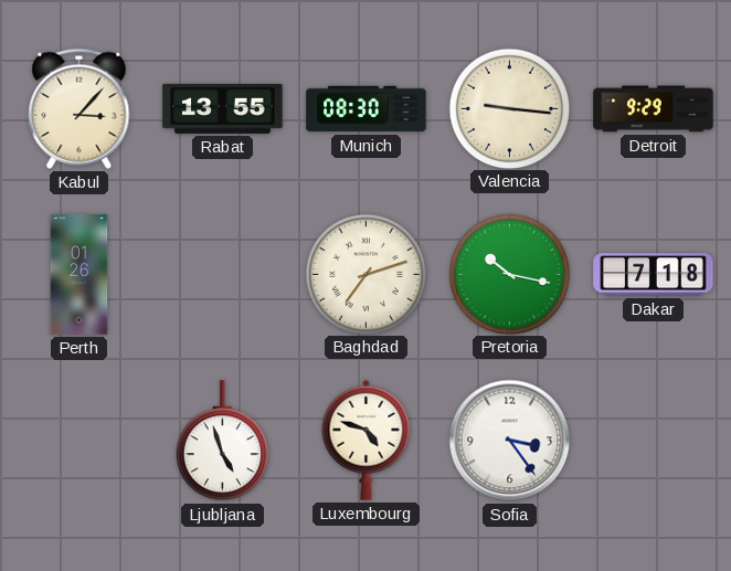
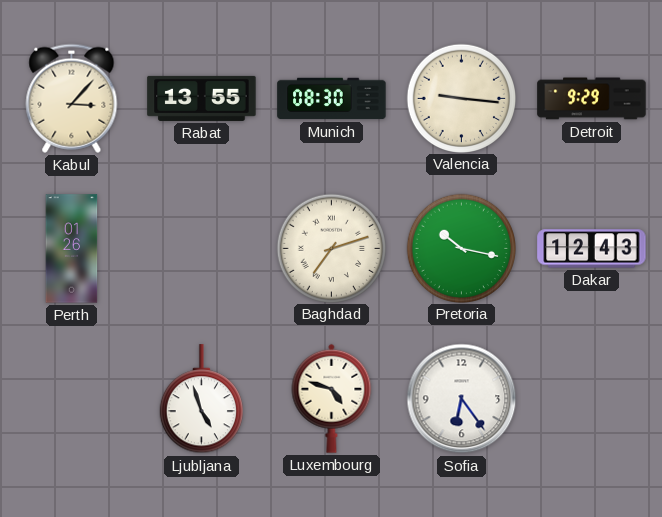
Dakar: 7:18 -> 12:43 (592, 249)
Sofia: 3:24 -> 6:24 (462, 399)
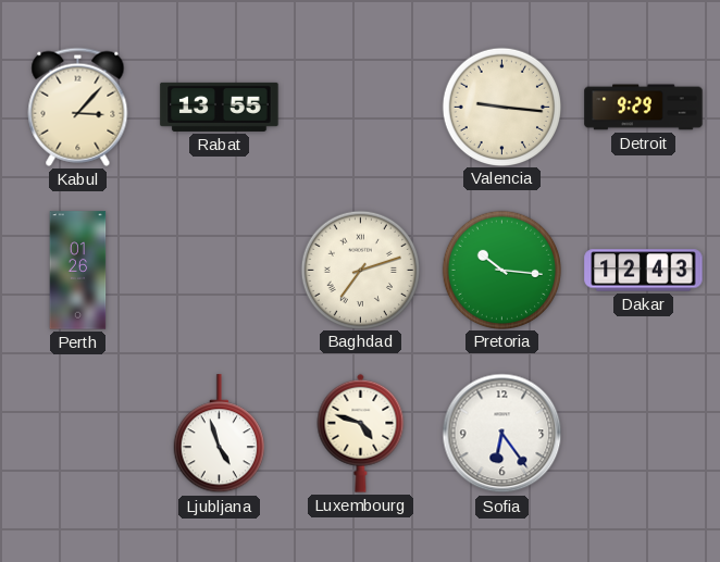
Munich: 08:30 -> none (332, 99)
Pretoria: 10:17 -> 10:16 (501, 270)
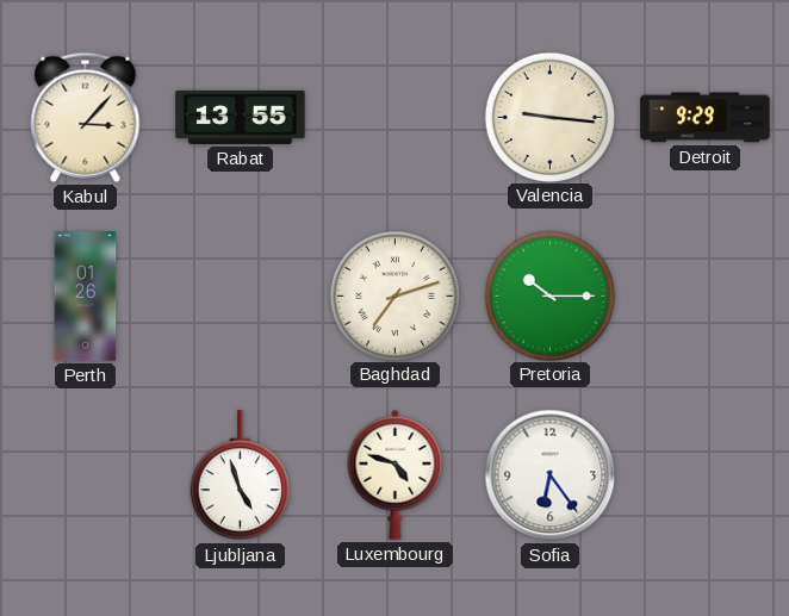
Pretoria: 10:16 -> 10:15 (549, 295)
Dakar: 12:43 -> none (644, 271)
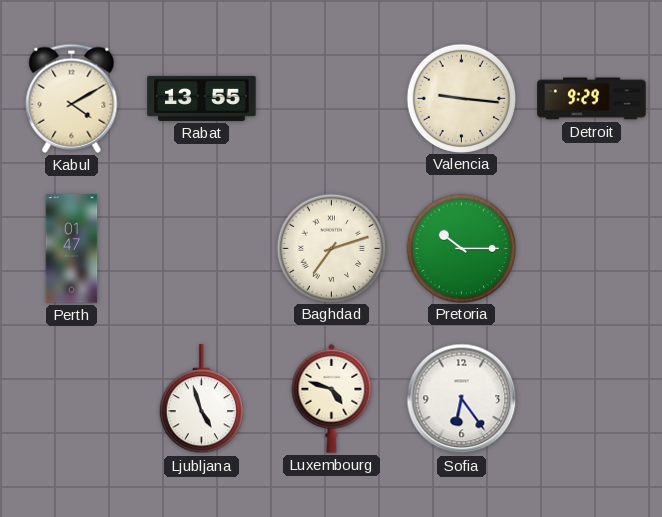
Kabul: 3:07 -> 4:10 (72, 98)
Perth: 01:26 -> 01:47 (72, 249)
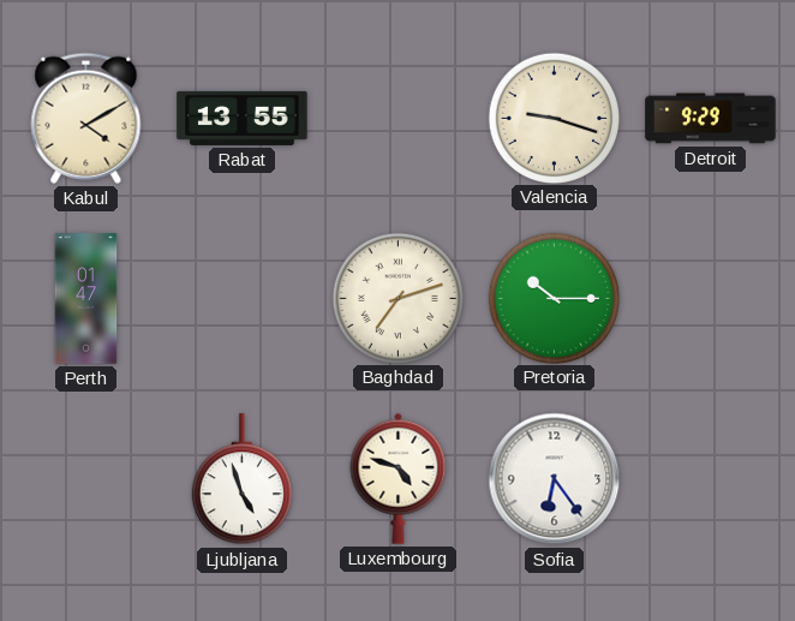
Valencia: 9:16 -> 9:18 (554, 118)
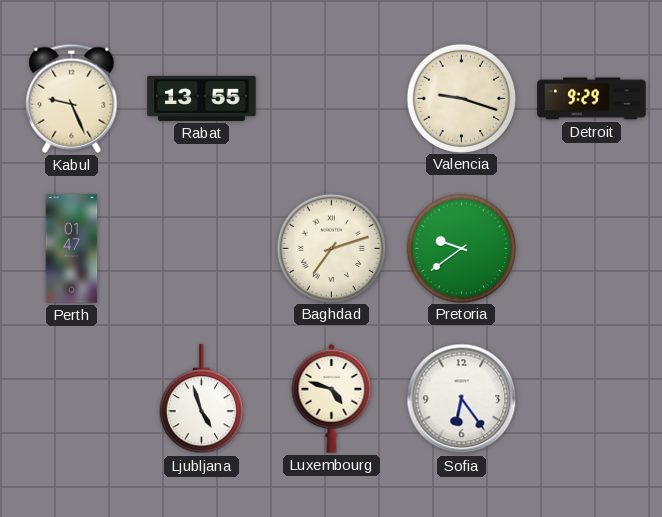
Kabul: 4:10 -> 9:26 (72, 98)
Pretoria: 10:15 -> 9:39 (461, 248)
